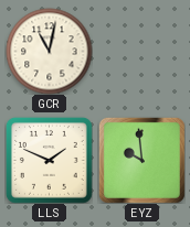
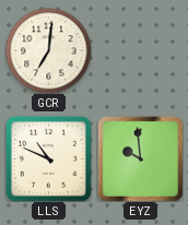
GCR: 11:02 -> 7:01 (48, 50)
LLS: 1:49 -> 10:49 (49, 159)
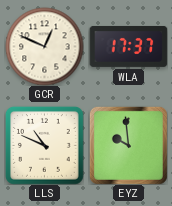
GCR: 7:01 -> 12:49 (44, 46)
WLA: none -> 17:37 (128, 46)
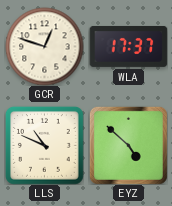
GCR: 12:49 -> 12:48 (44, 46)
EYZ: 9:59 -> 4:52 (128, 145)
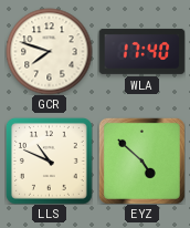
GCR: 12:48 -> 7:48 (49, 51)
WLA: 17:37 -> 17:40 (141, 51)
